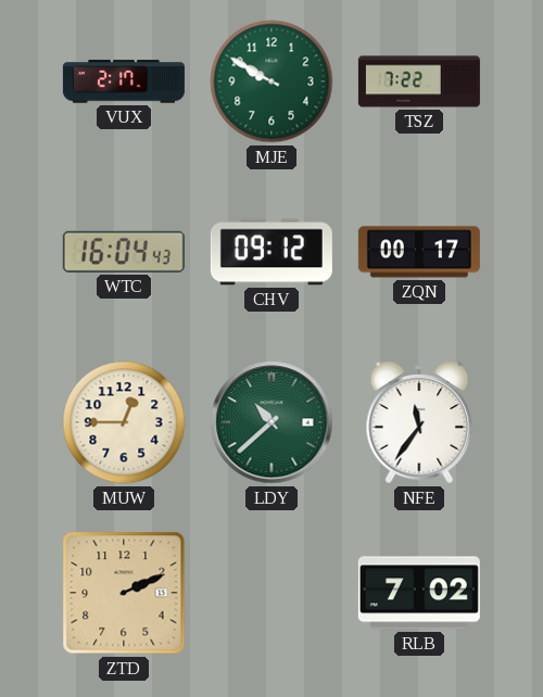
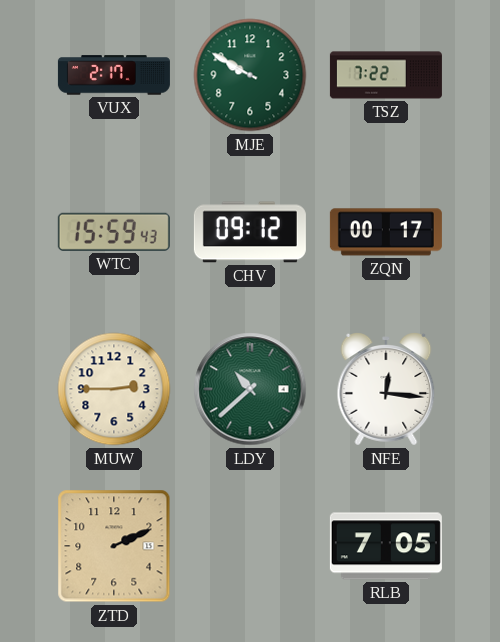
WTC: 16:04 -> 15:59 (114, 232)
MUW: 12:45 -> 2:45 (114, 389)
NFE: 11:36 -> 12:16 (386, 389)
RLB: 7:02 -> 7:05 (386, 546)
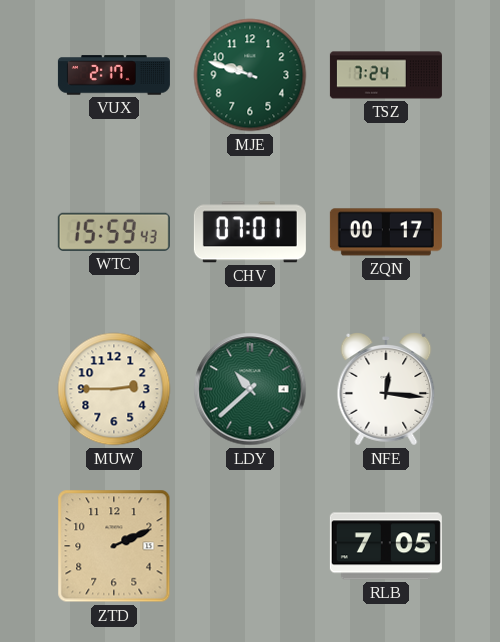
MJE: 9:50 -> 9:48 (250, 75)
TSZ: 7:22 -> 7:24 (386, 75)
CHV: 09:12 -> 07:01 (250, 232)
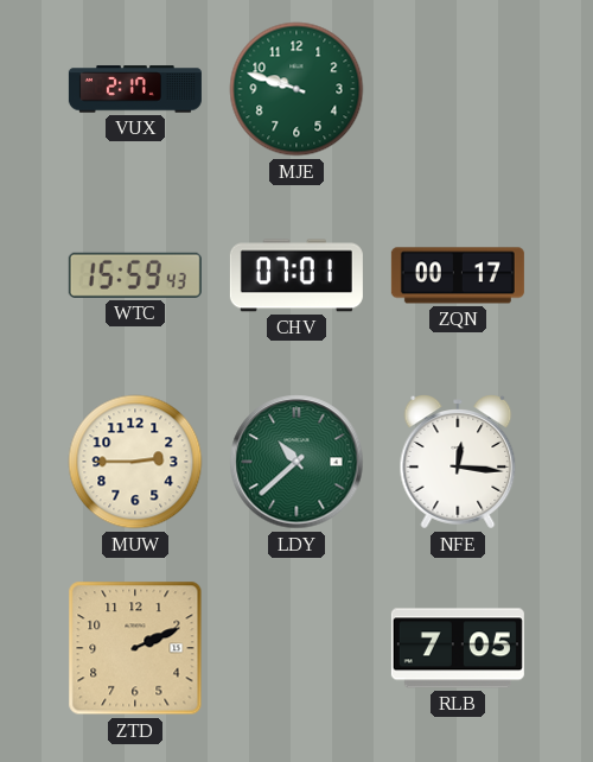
TSZ: 7:24 -> none (386, 75)
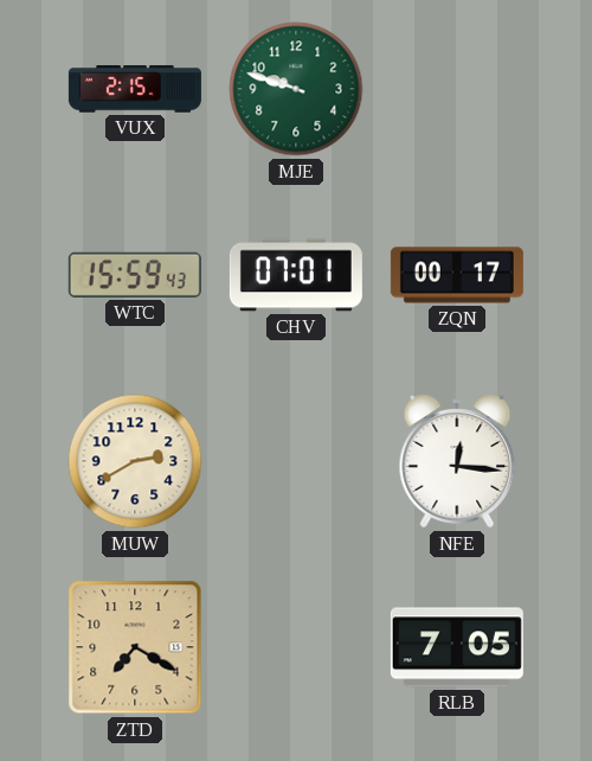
VUX: 2:17 -> 2:15 (135, 89)
MUW: 2:45 -> 2:40 (135, 461)
LDY: 10:38 -> none (296, 462)
ZTD: 2:11 -> 7:20 (135, 647)
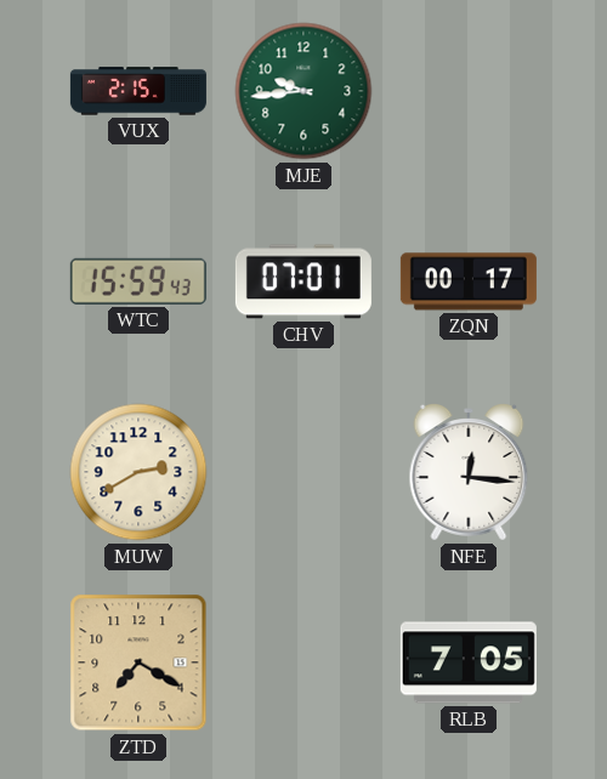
MJE: 9:48 -> 9:44 (303, 91)
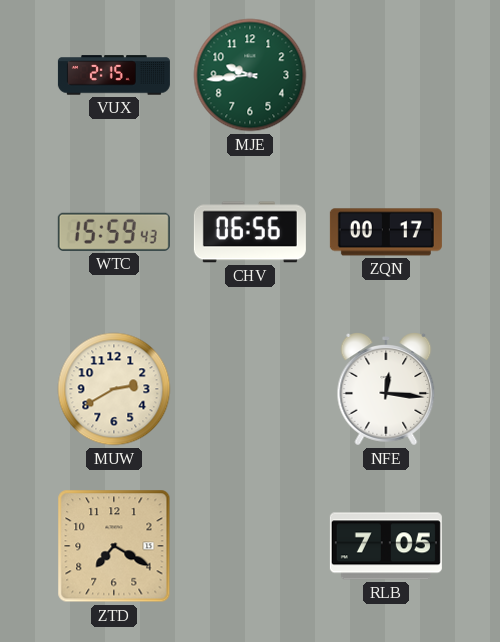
CHV: 07:01 -> 06:56 (250, 232)
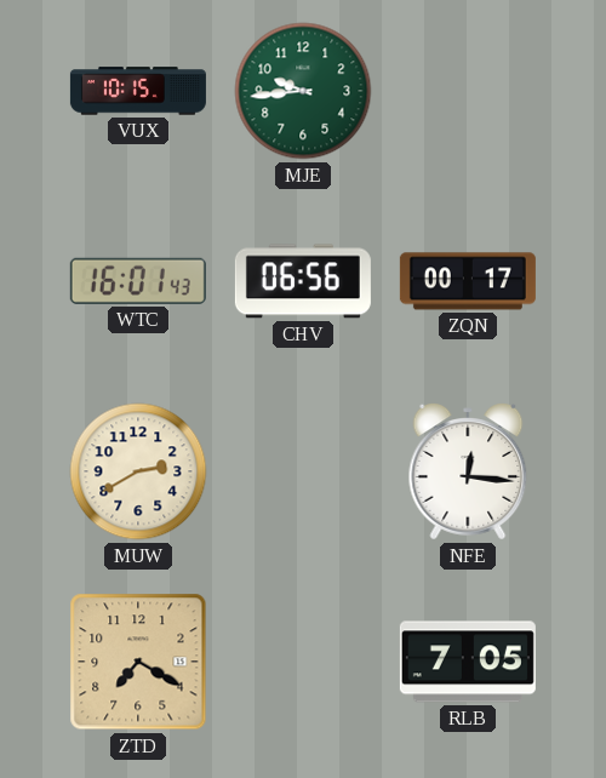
VUX: 2:15 -> 10:15 (138, 91)
WTC: 15:59 -> 16:01 (138, 281)
